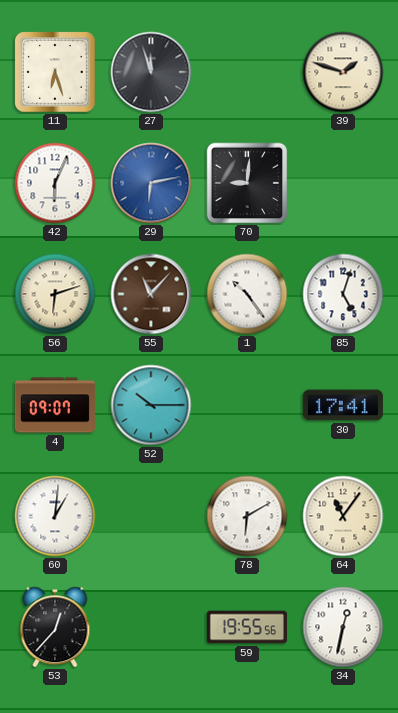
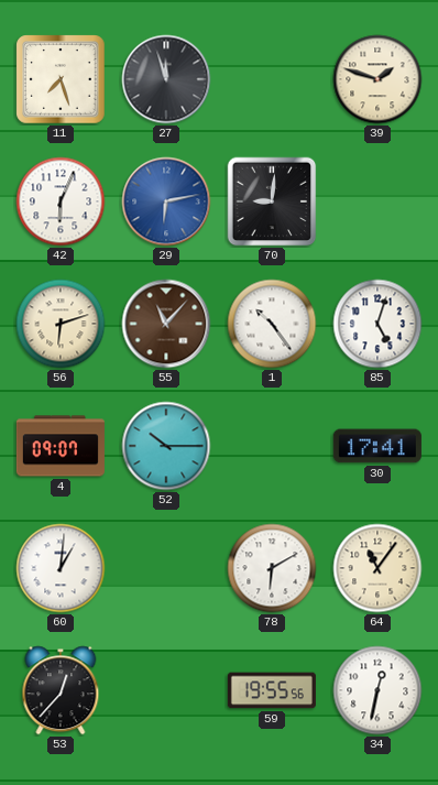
11: 6:27 -> 7:27 (61, 79)
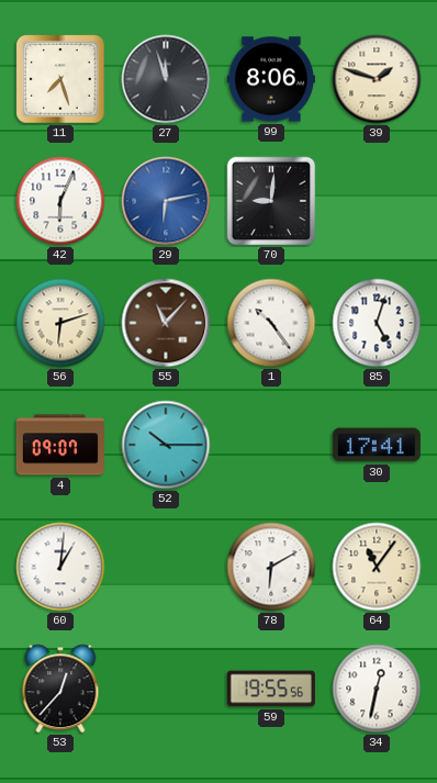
99: none -> 8:06 (271, 79)
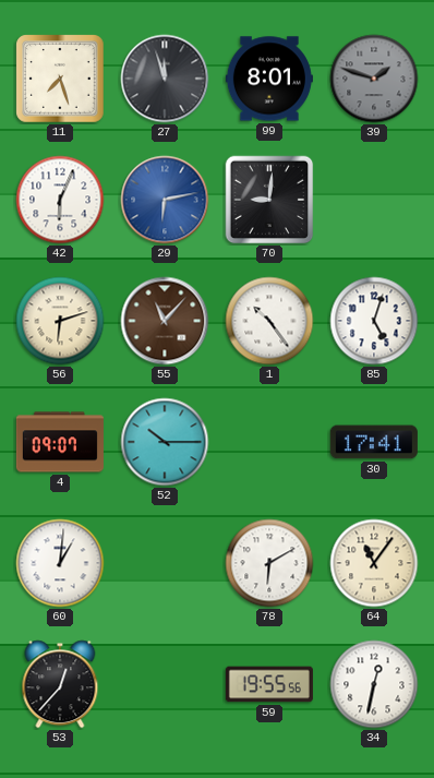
99: 8:06 -> 8:01 (269, 79)
39 dial: cream -> grey (374, 79)
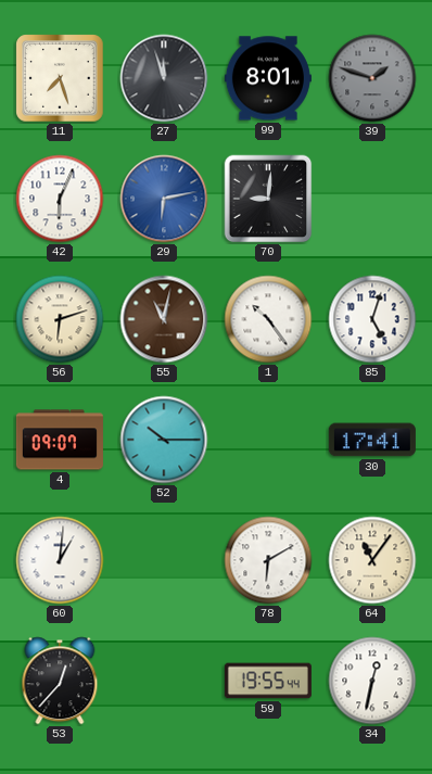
55: 11:07 -> 11:02 (164, 319)
59: 19:55:56 -> 19:55:44 (268, 681)
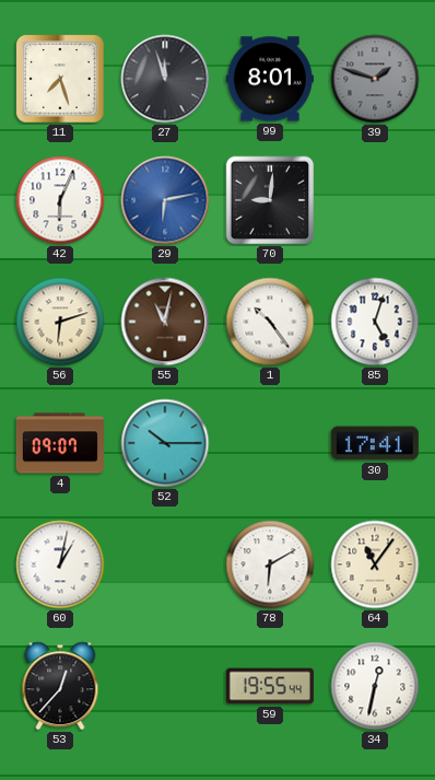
60: 1:01 -> 1:02 (60, 564)
